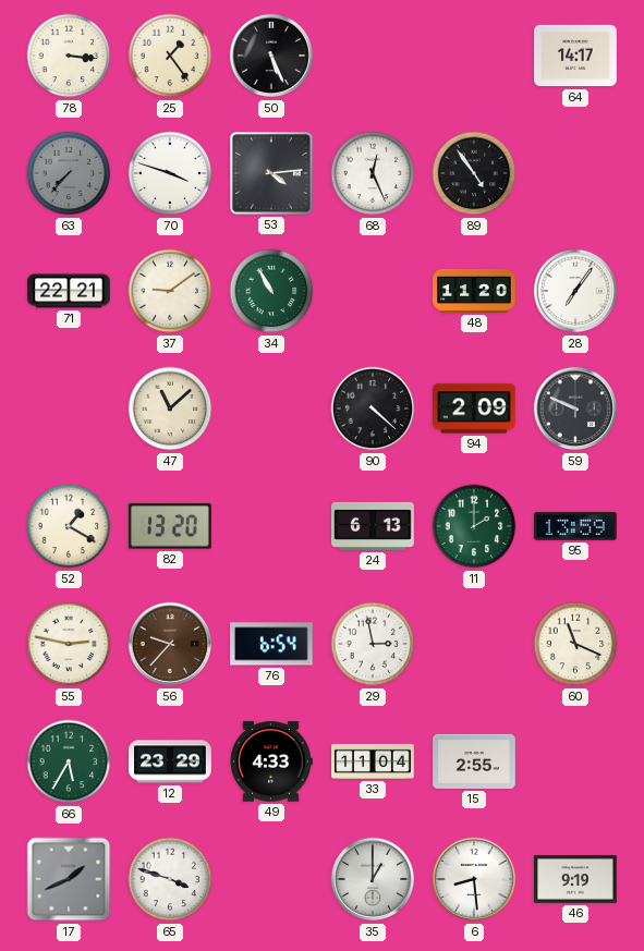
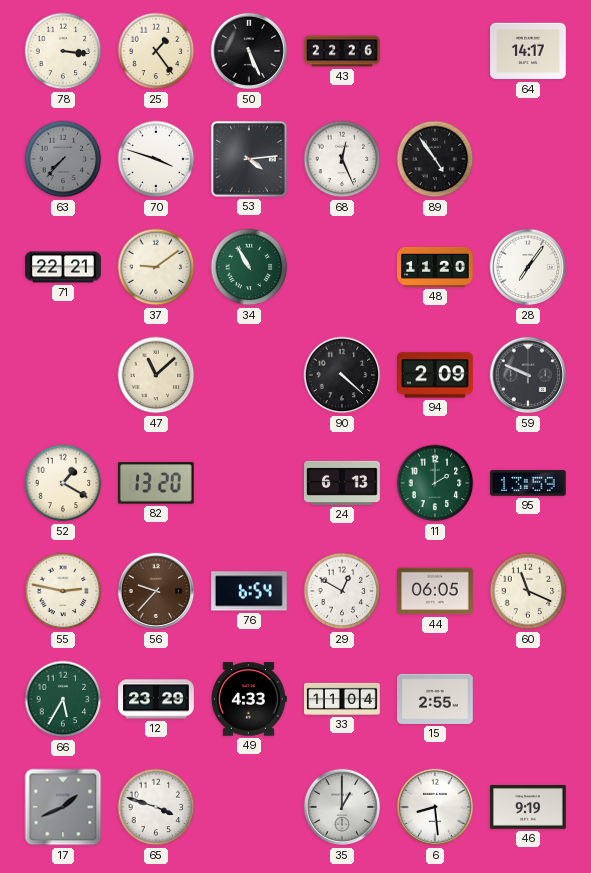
43: none -> 22:26 (342, 51)
29: 2:58 -> 12:50 (342, 591)
44: none -> 06:05 (435, 591)
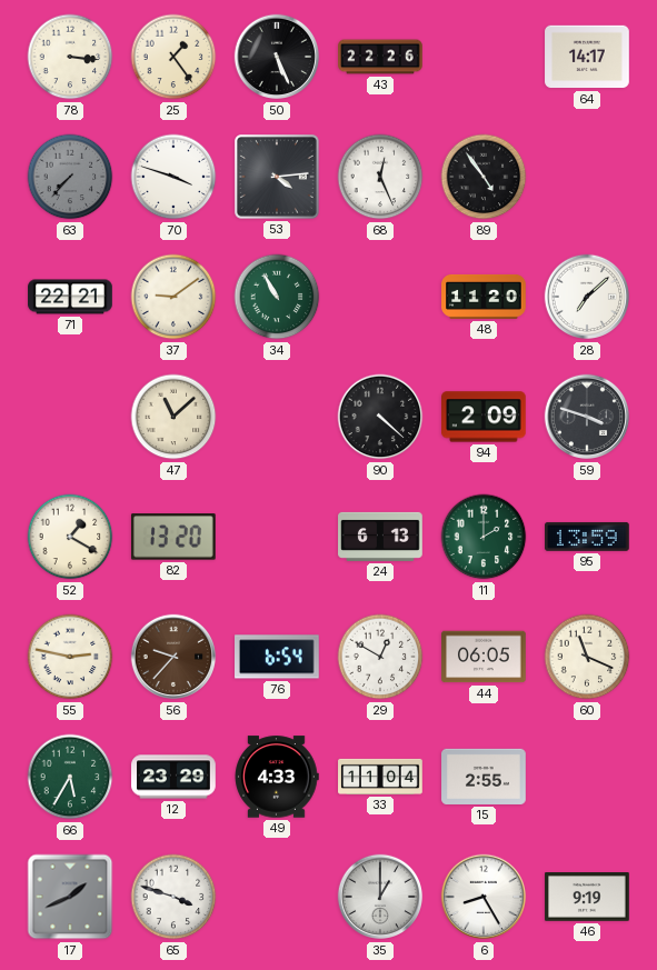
28: 7:06 -> 7:08 (587, 297)
59: 9:49 -> 3:48 (587, 417)
6: 8:29 -> 8:25 (484, 897)
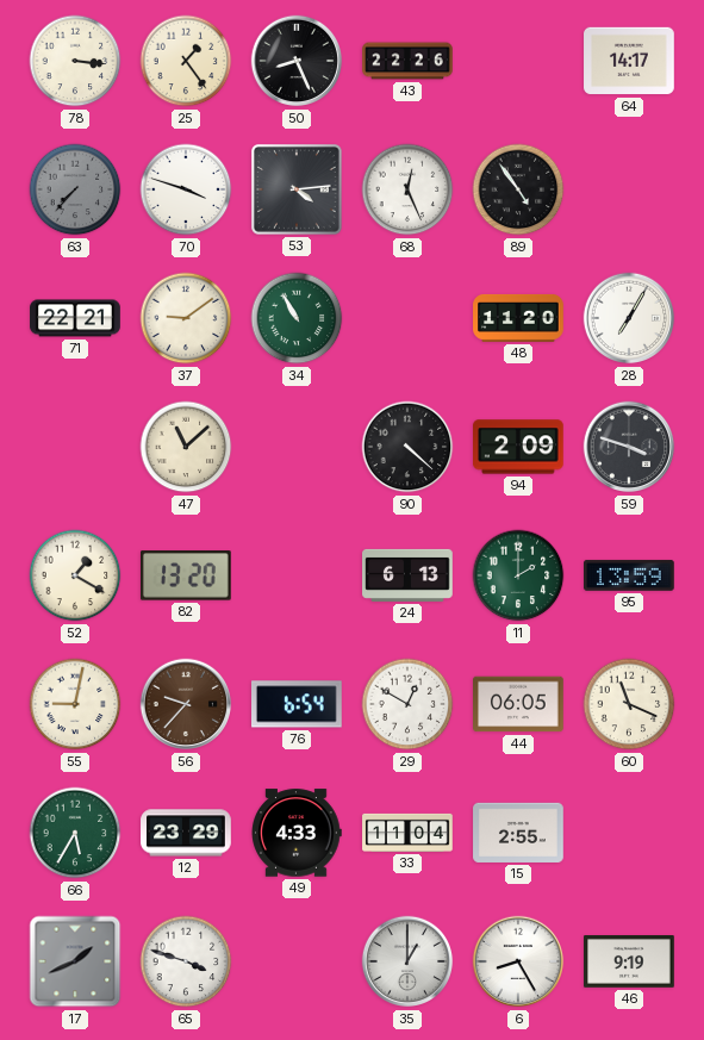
50: 5:26 -> 8:26 (297, 61)
28: 7:08 -> 7:05 (629, 318)
55: 2:47 -> 9:02 (75, 704)
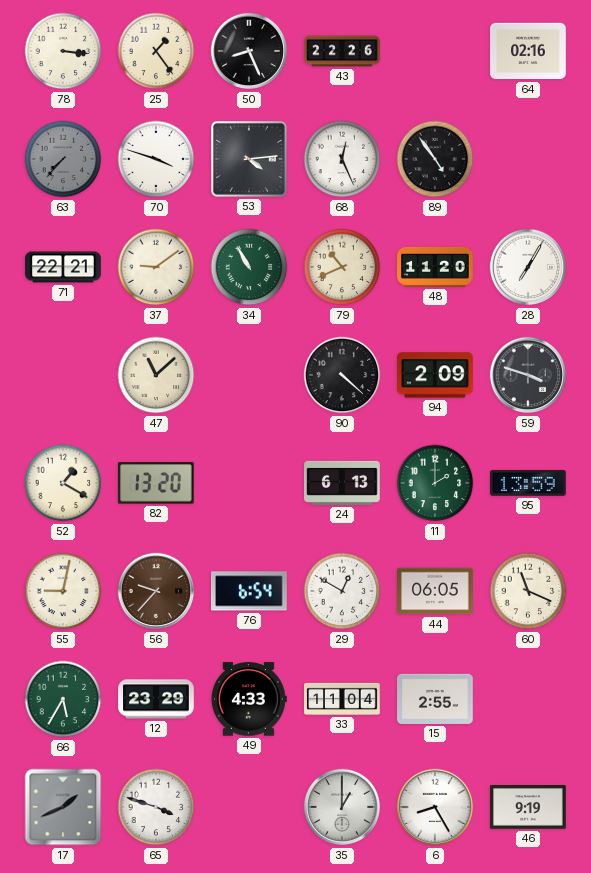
64: 14:17 -> 02:16 (528, 51)
79: none -> 10:41 (342, 267)
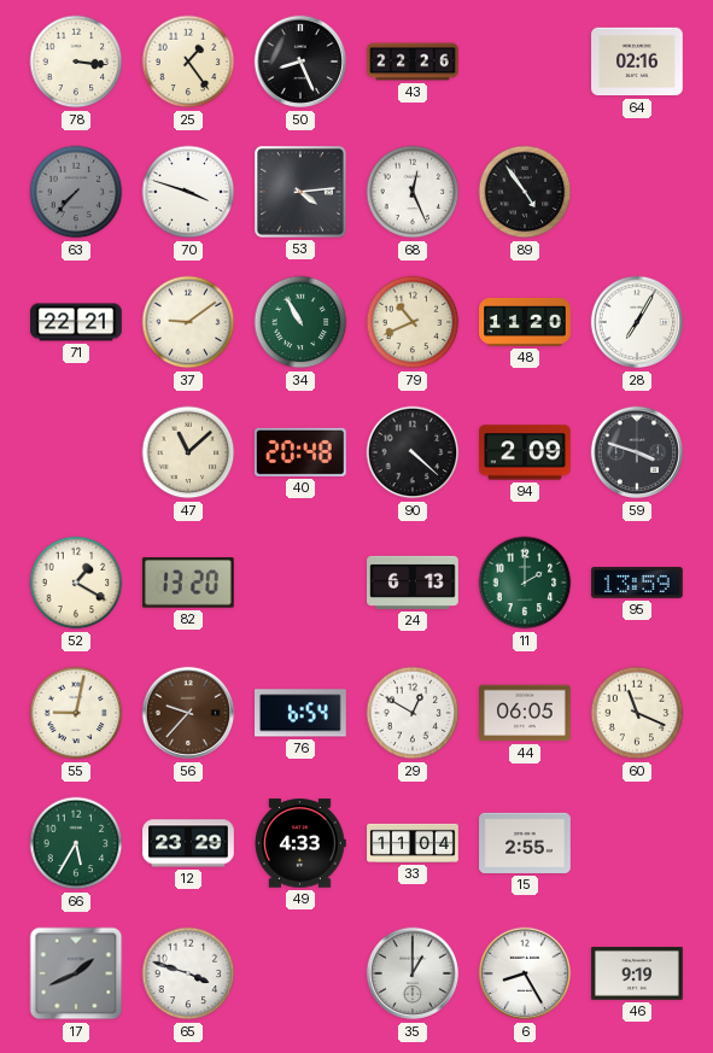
40: none -> 20:48 (300, 452)
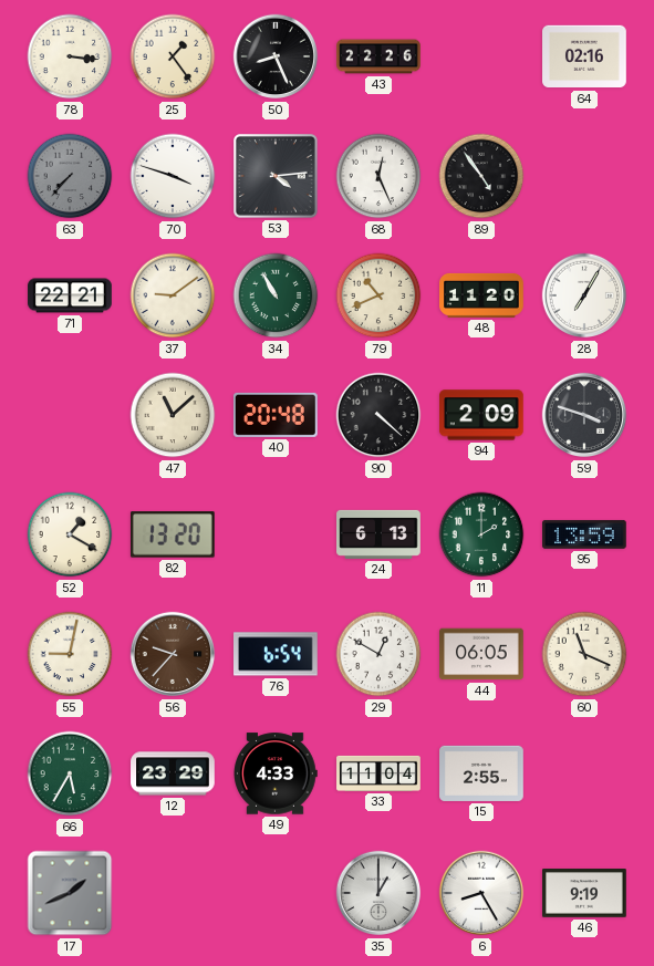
65: 3:48 -> none (188, 973)
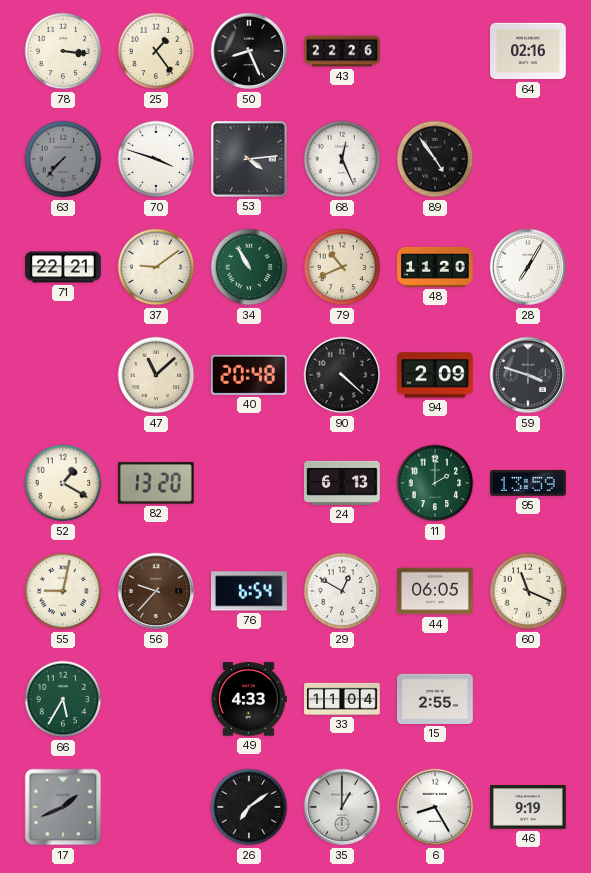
12: 23:29 -> none (173, 773)
26: none -> 7:09 (249, 807)
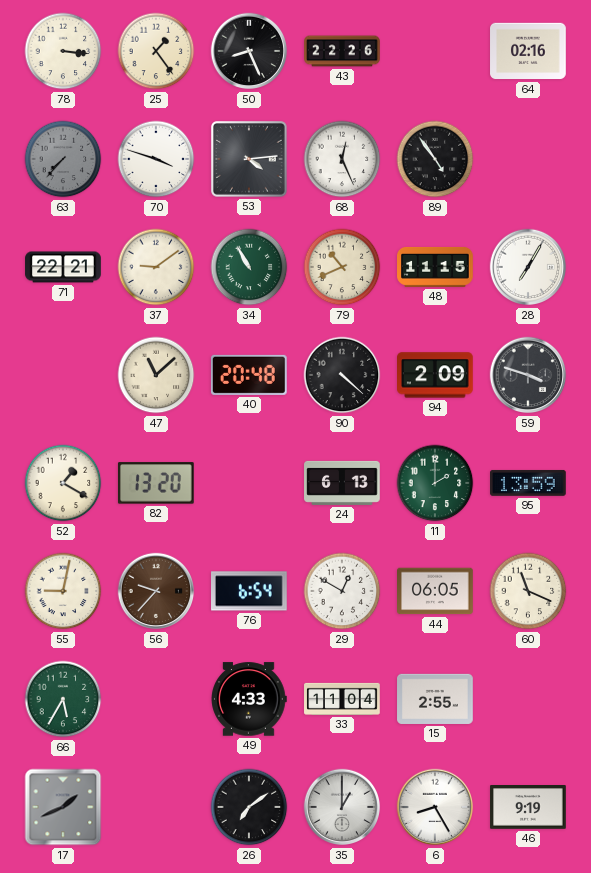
48: 11:20 -> 11:15 (435, 267)
